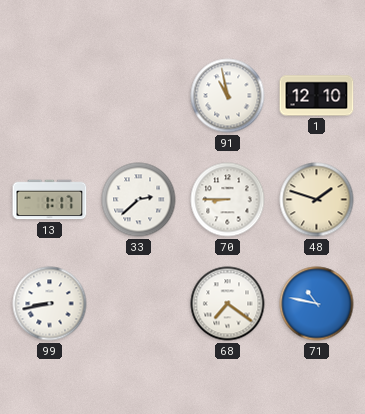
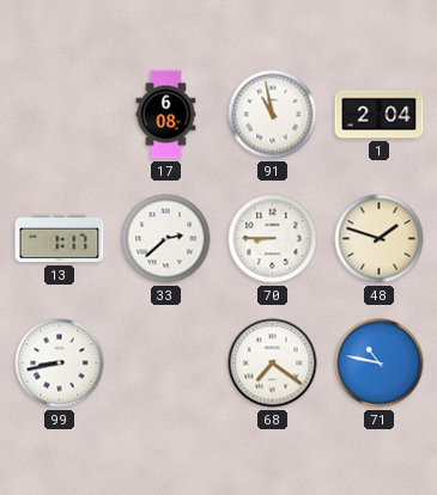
17: none -> 6:08 (166, 115)
1: 12:10 -> 2:04 (380, 115)
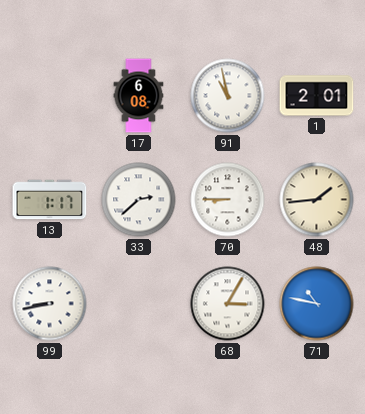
1: 2:04 -> 2:01 (317, 96)
48: 1:48 -> 1:44 (317, 200)
68: 7:21 -> 3:05 (228, 304)
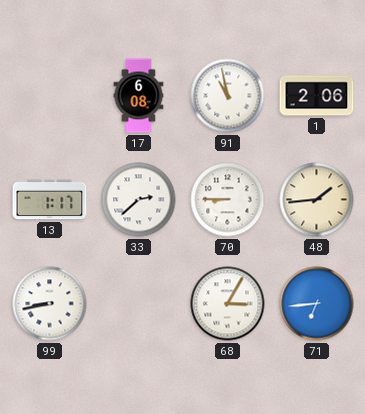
1: 2:01 -> 2:06 (317, 96)
71: 10:47 -> 6:44 (317, 304)
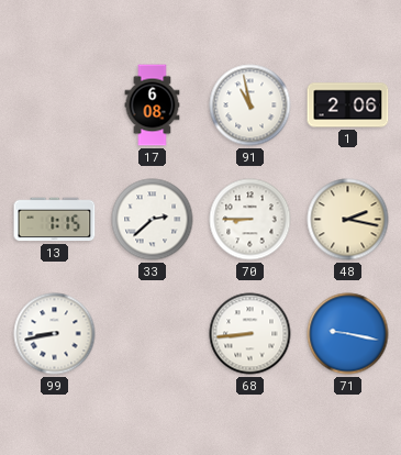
13: 1:17 -> 1:15 (55, 220)
48: 1:44 -> 2:17 (348, 220)
68: 3:05 -> 8:44 (250, 334)
71: 6:44 -> 9:17 (348, 334)
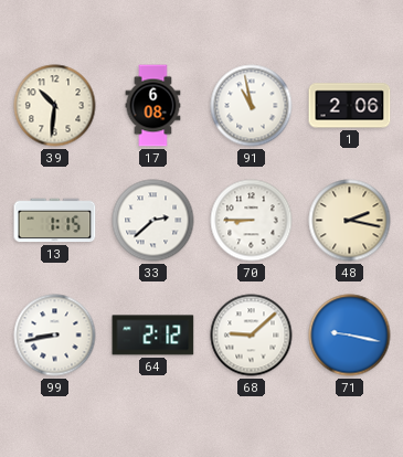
39: none -> 10:31 (55, 106)
64: none -> 2:12 (153, 336)
68: 8:44 -> 9:08 (252, 336)
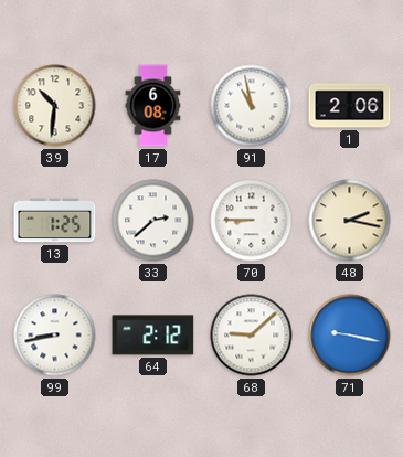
13: 1:15 -> 1:25 (55, 221)
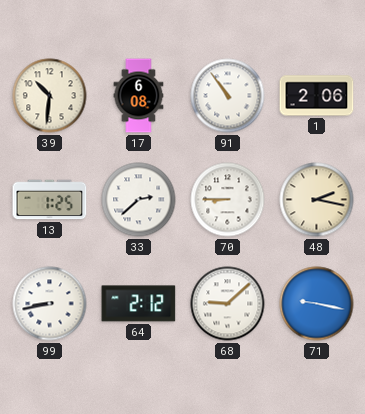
91: 10:58 -> 10:54 (228, 96)
